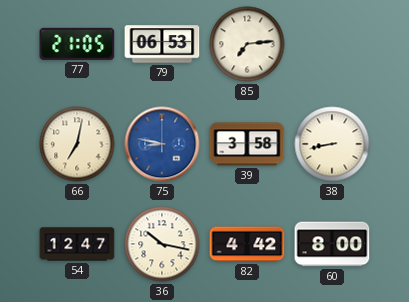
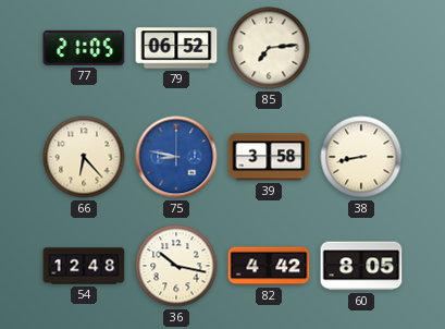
79: 06:53 -> 06:52 (176, 48)
66: 7:02 -> 6:23 (84, 157)
54: 12:47 -> 12:48 (84, 266)
60: 8:00 -> 8:05 (361, 266)
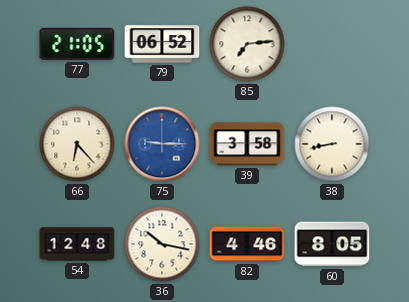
75: 8:47 -> 9:15 (162, 144)
82: 4:42 -> 4:46 (247, 244)
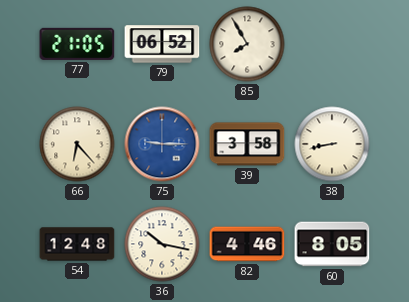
85: 7:14 -> 7:55 (247, 44)
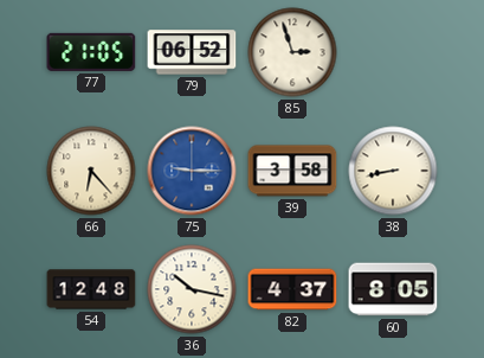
85: 7:55 -> 2:57 (292, 52)
82: 4:46 -> 4:37 (292, 289)
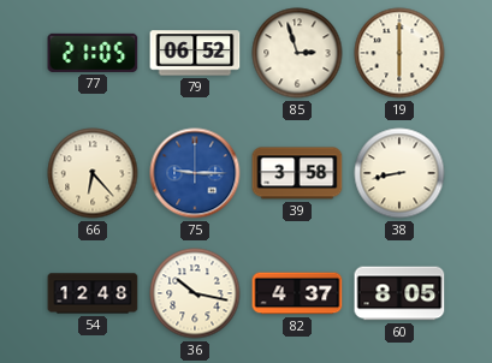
19: none -> 6:00 (399, 53)
